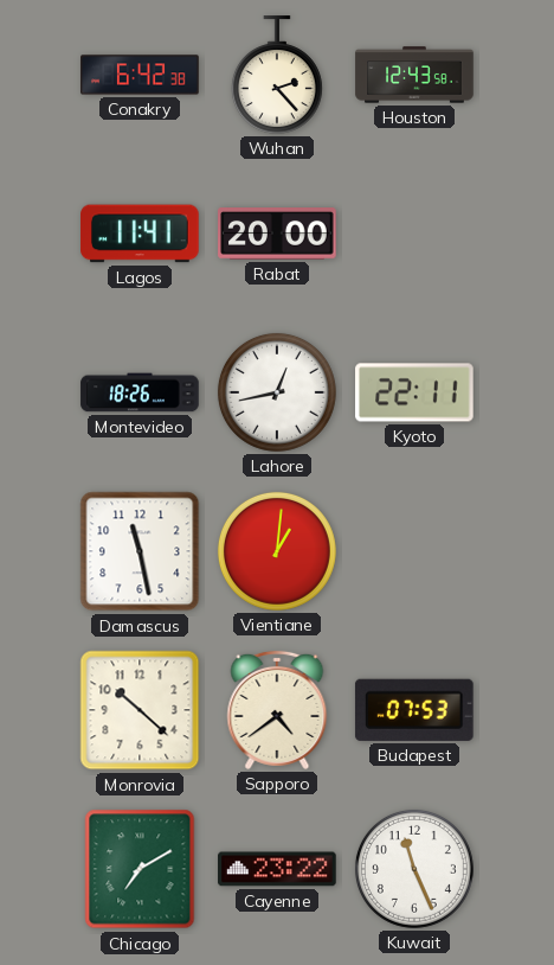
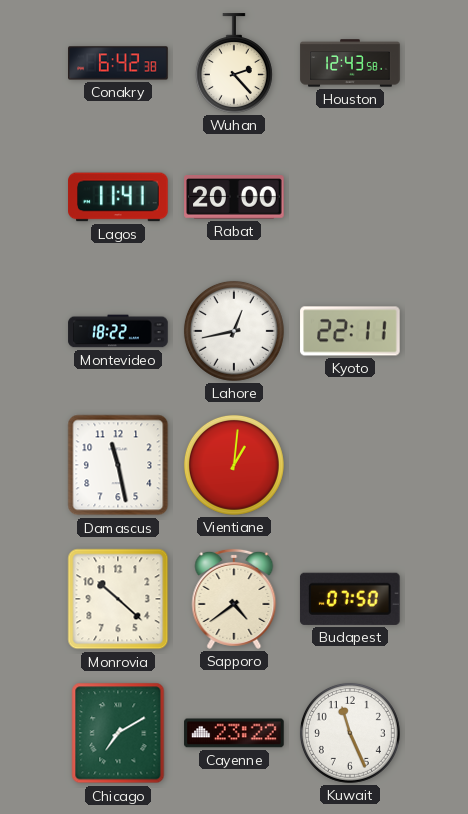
Montevideo: 18:26 -> 18:22 (118, 331)
Budapest: 07:53 -> 07:50 (350, 599)
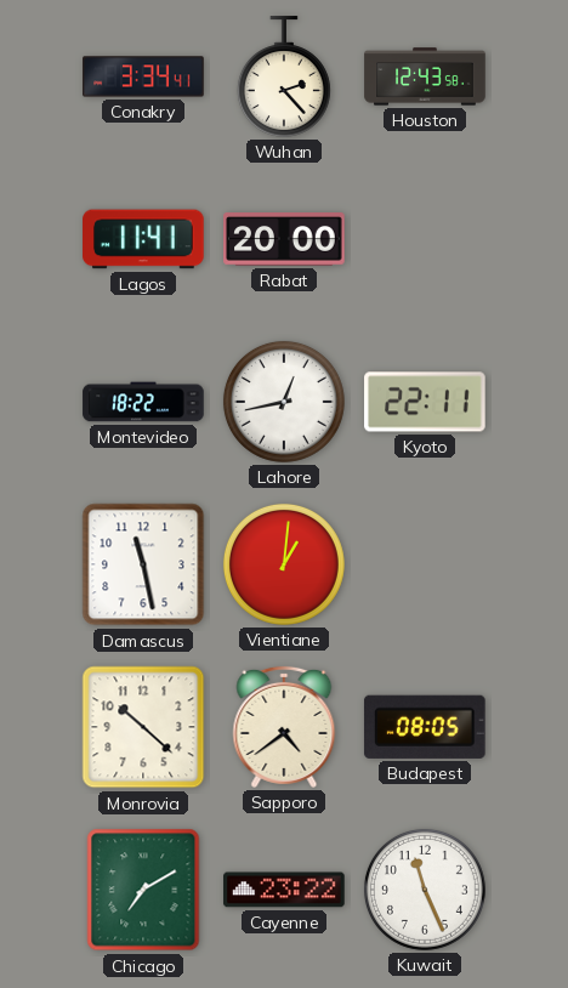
Conakry: 6:42 -> 3:34 (143, 76)
Budapest: 07:50 -> 08:05 (425, 727)
